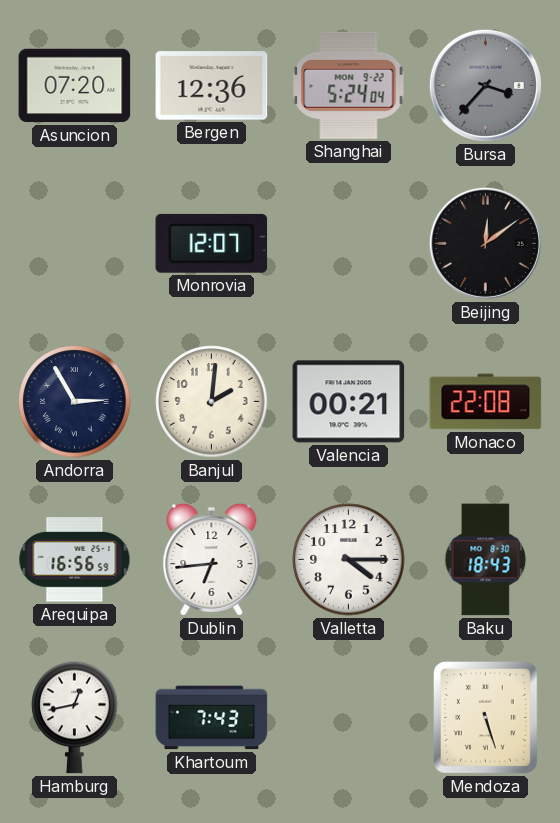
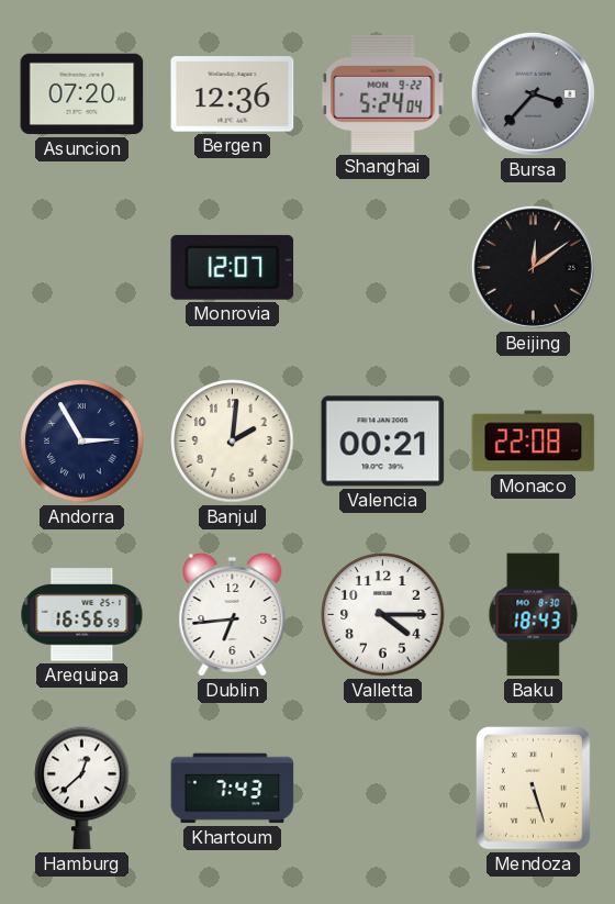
Hamburg: 12:43 -> 12:38 (82, 788)
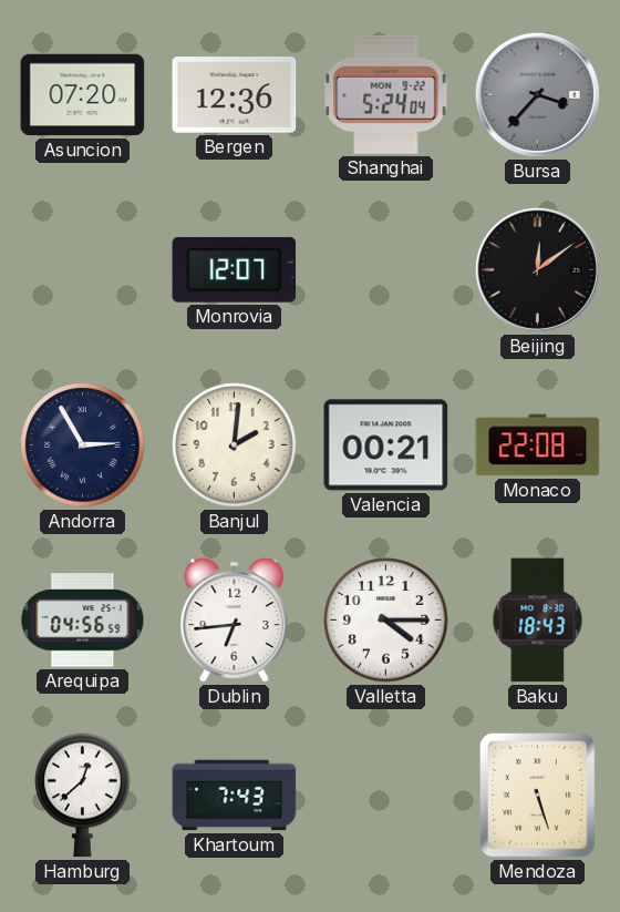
Arequipa: 16:56 -> 04:56 (83, 621)
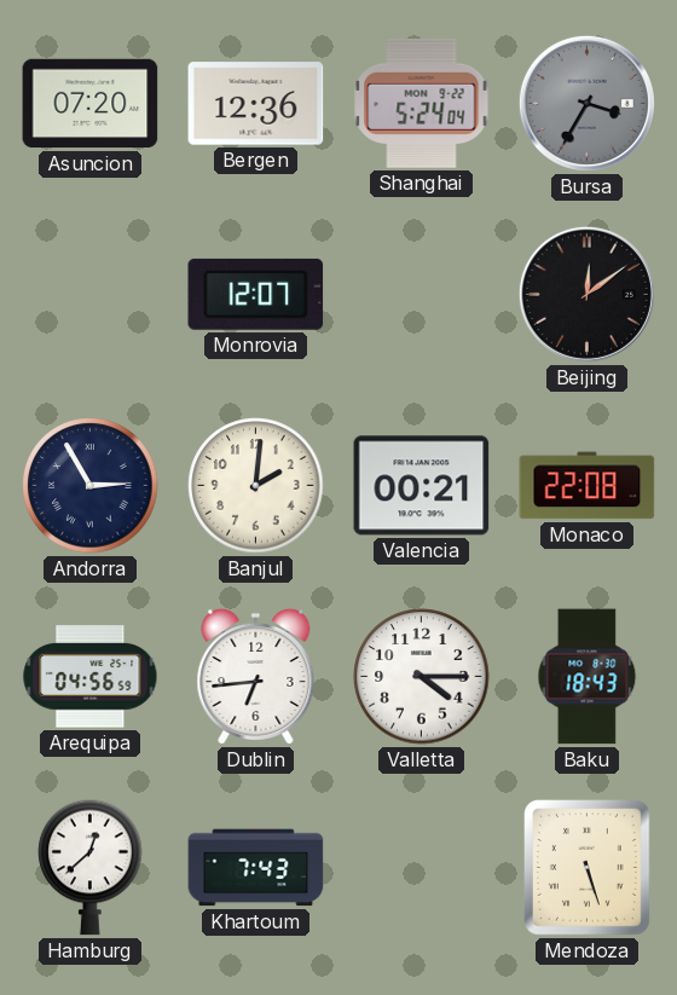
Bursa: 3:37 -> 3:35 (586, 103)
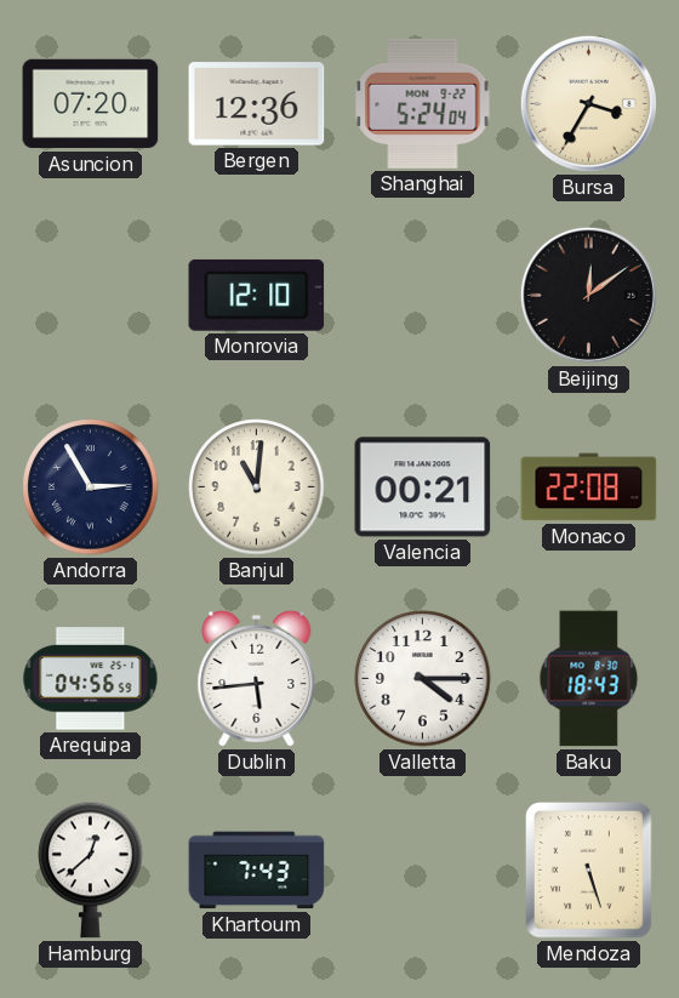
Bursa dial: grey -> cream (588, 103)
Monrovia: 12:07 -> 12:10 (257, 295)
Banjul: 2:01 -> 11:01 (257, 487)
Dublin: 6:44 -> 5:44 (257, 678)
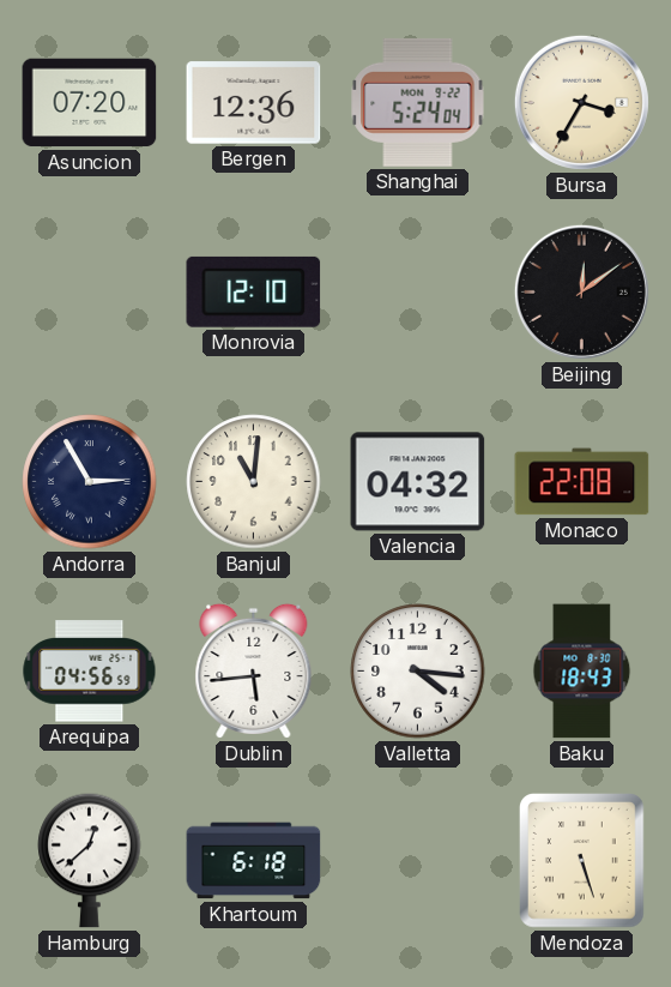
Valencia: 00:21 -> 04:32 (418, 482)
Valletta: 4:15 -> 4:16 (418, 672)
Khartoum: 7:43 -> 6:18 (254, 861)
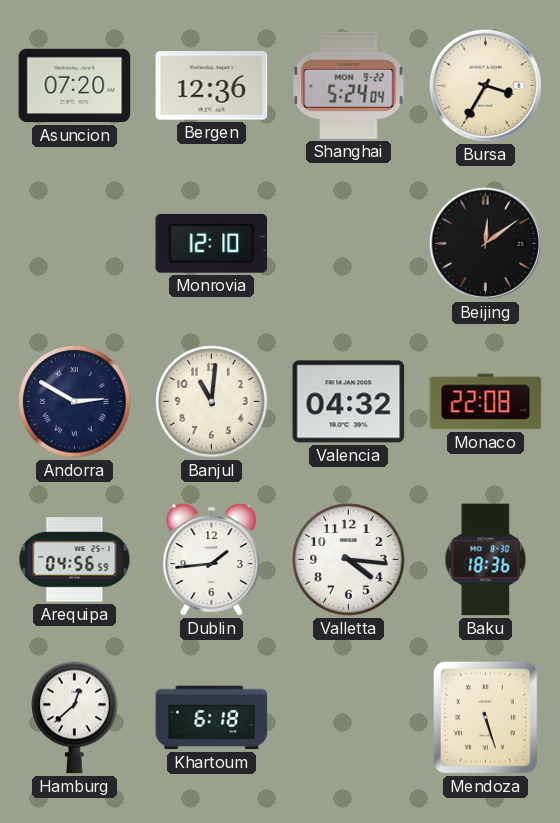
Andorra: 2:55 -> 2:50 (75, 402)
Dublin: 5:44 -> 1:44 (212, 559)
Baku: 18:43 -> 18:36 (486, 560)
